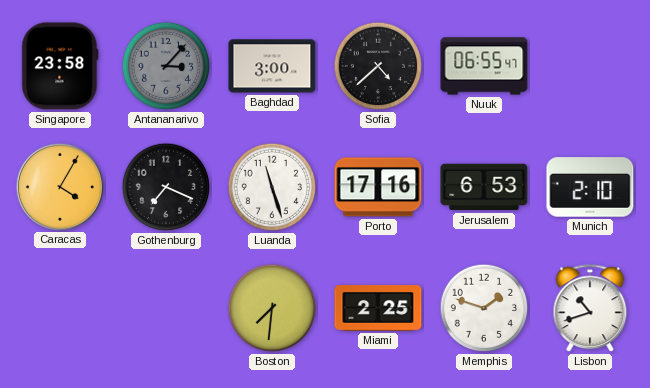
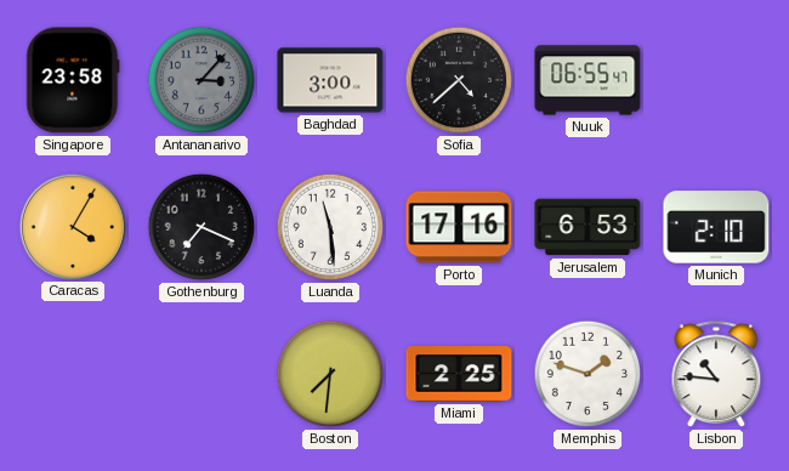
Luanda: 11:27 -> 11:29 (330, 227)
Lisbon: 10:42 -> 10:46 (716, 375)
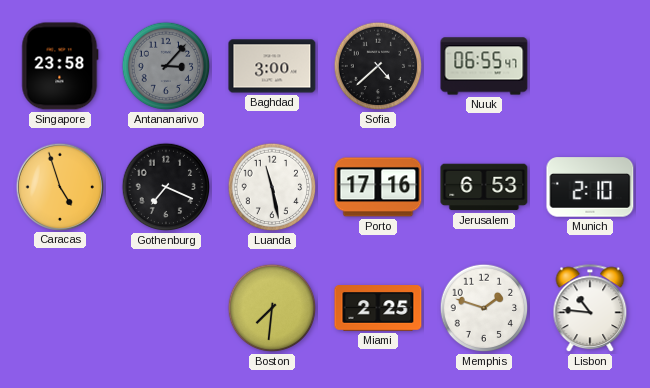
Caracas: 4:05 -> 4:57 (59, 186)
Luanda: 11:29 -> 11:28 (272, 187)
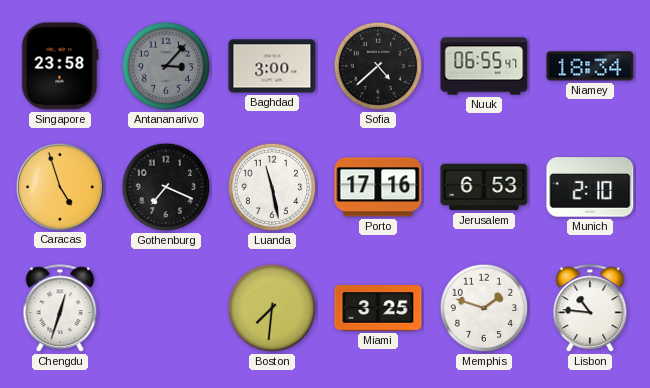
Niamey: none -> 18:34 (590, 66)
Chengdu: none -> 12:33 (60, 309)
Miami: 2:25 -> 3:25 (378, 308)
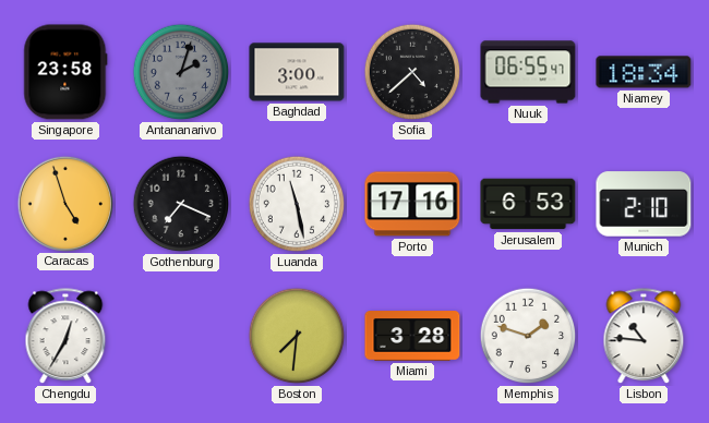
Antananarivo: 3:07 -> 2:03 (181, 72)
Chengdu: 12:33 -> 12:35 (65, 337)
Miami: 3:25 -> 3:28 (412, 336)
